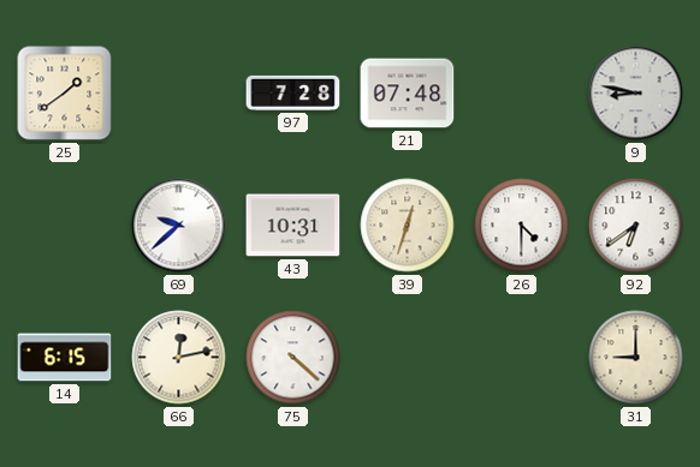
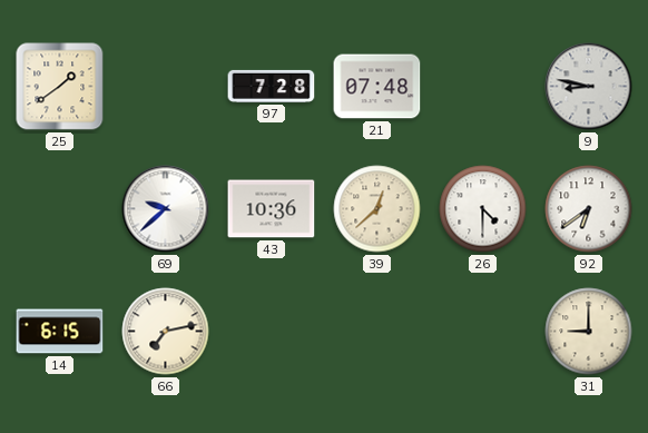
43: 10:31 -> 10:36 (272, 209)
39: 12:33 -> 12:38 (377, 209)
66: 12:13 -> 7:13 (166, 332)
75: 4:22 -> none (293, 358)
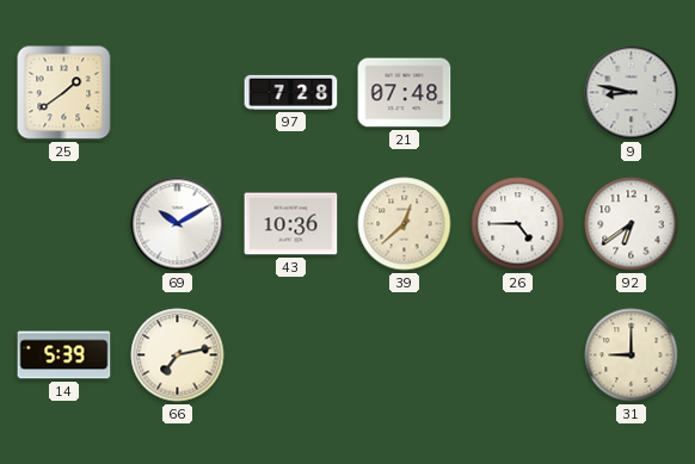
69: 9:38 -> 10:10 (178, 224)
26: 4:30 -> 4:45 (518, 224)
14: 6:15 -> 5:39 (64, 355)
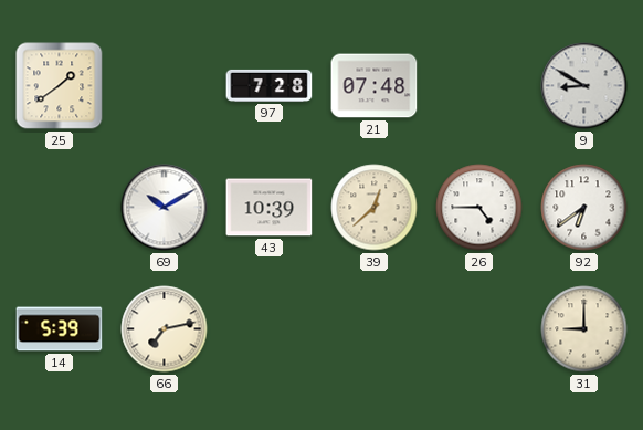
9: 8:47 -> 8:50 (584, 86)
43: 10:36 -> 10:39 (270, 208)
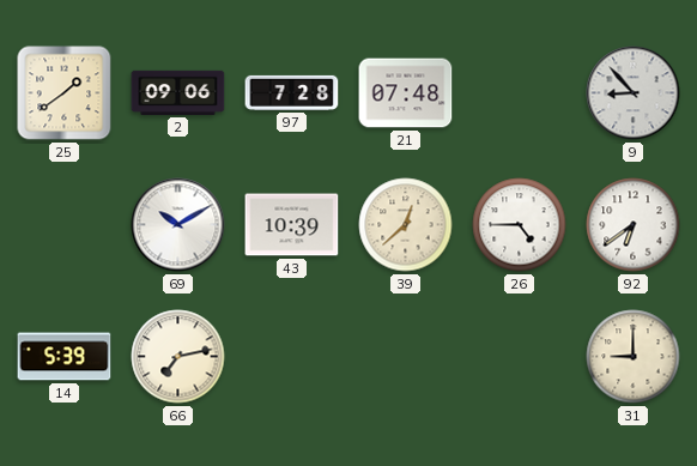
2: none -> 09:06 (178, 92)
9: 8:50 -> 8:53 (634, 93)
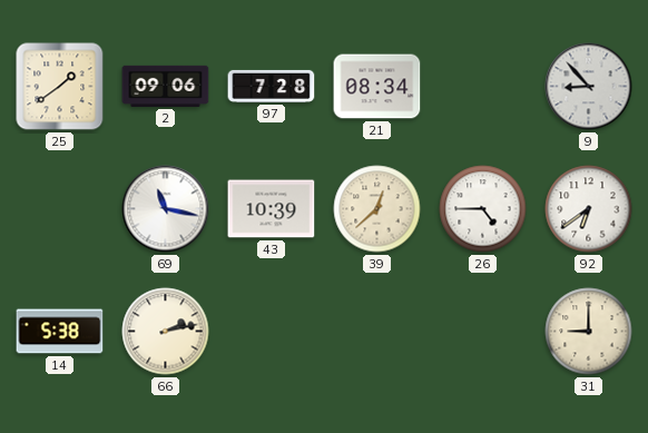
21: 07:48 -> 08:34 (377, 87)
69: 10:10 -> 11:17 (166, 209)
14: 5:39 -> 5:38 (60, 332)
66: 7:13 -> 2:13 (166, 332)
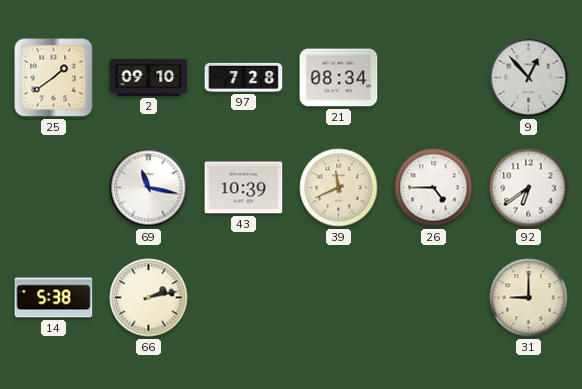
2: 09:06 -> 09:10 (149, 77)
9: 8:53 -> 12:53 (529, 78)
39: 12:38 -> 11:41 (339, 188)
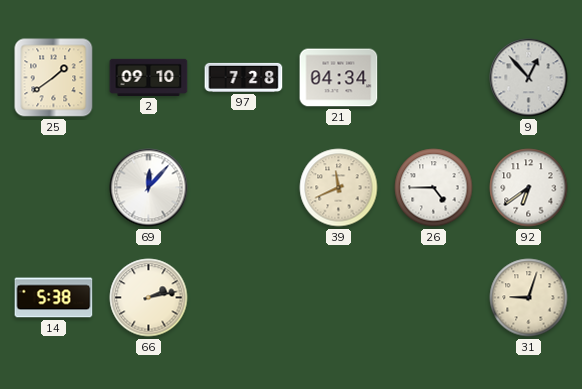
21: 08:34 -> 04:34 (339, 78)
69: 11:17 -> 12:07 (149, 188)
43: 10:39 -> none (244, 188)
31: 9:00 -> 9:03 (529, 298)
